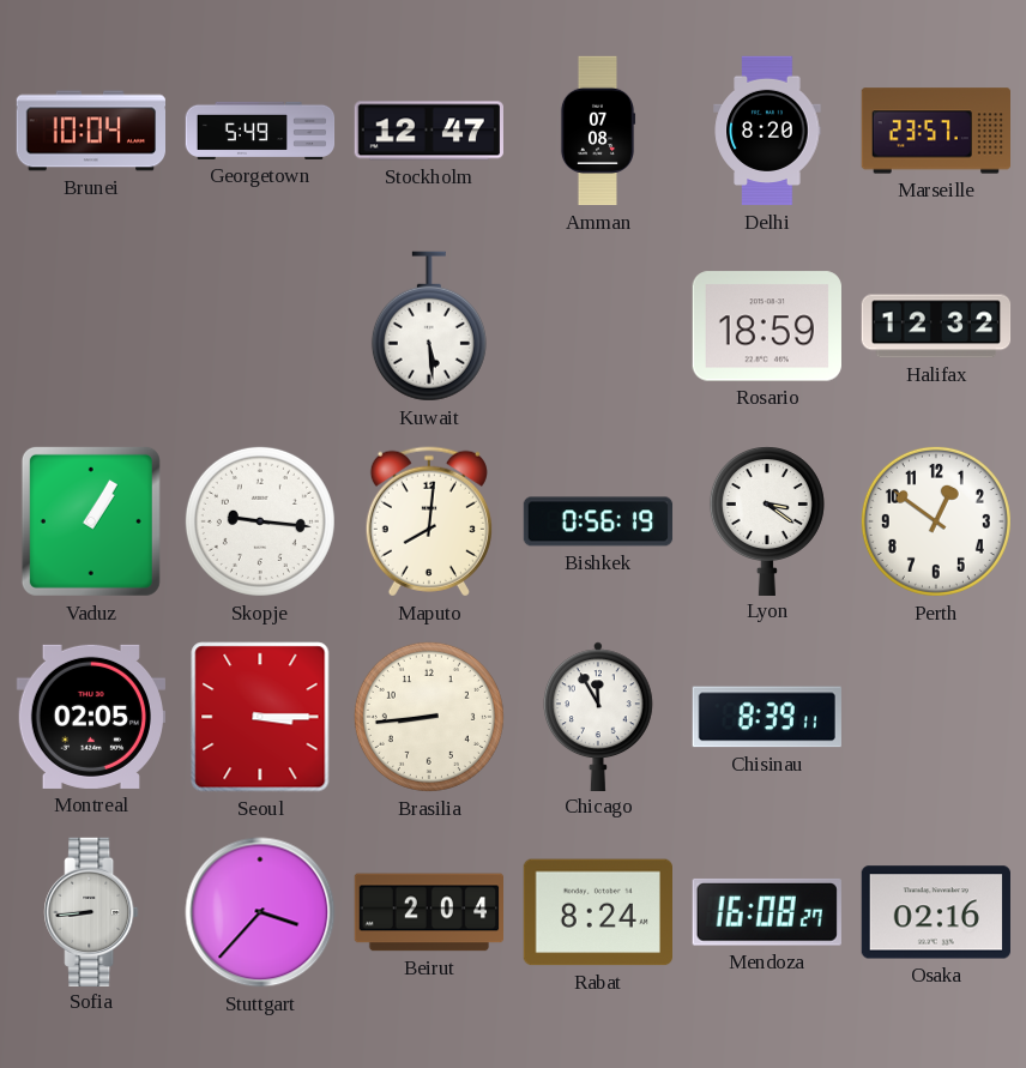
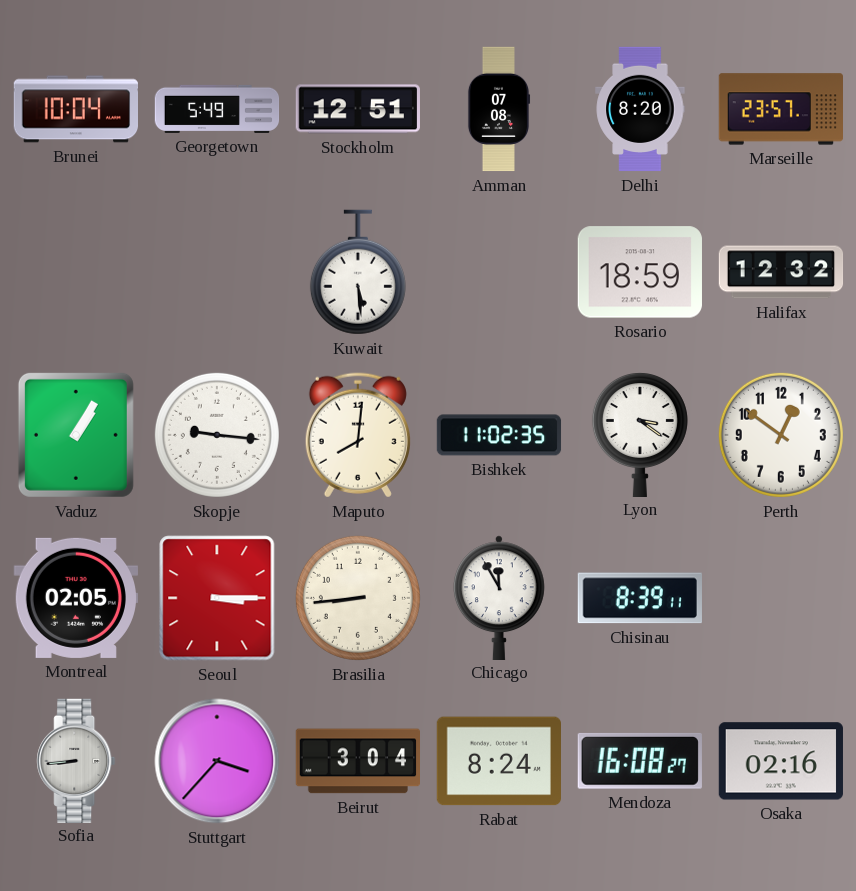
Stockholm: 12:47 -> 12:51 (358, 109)
Bishkek: 0:56 -> 11:02 (499, 435)
Beirut: 2:04 -> 3:04 (357, 761)
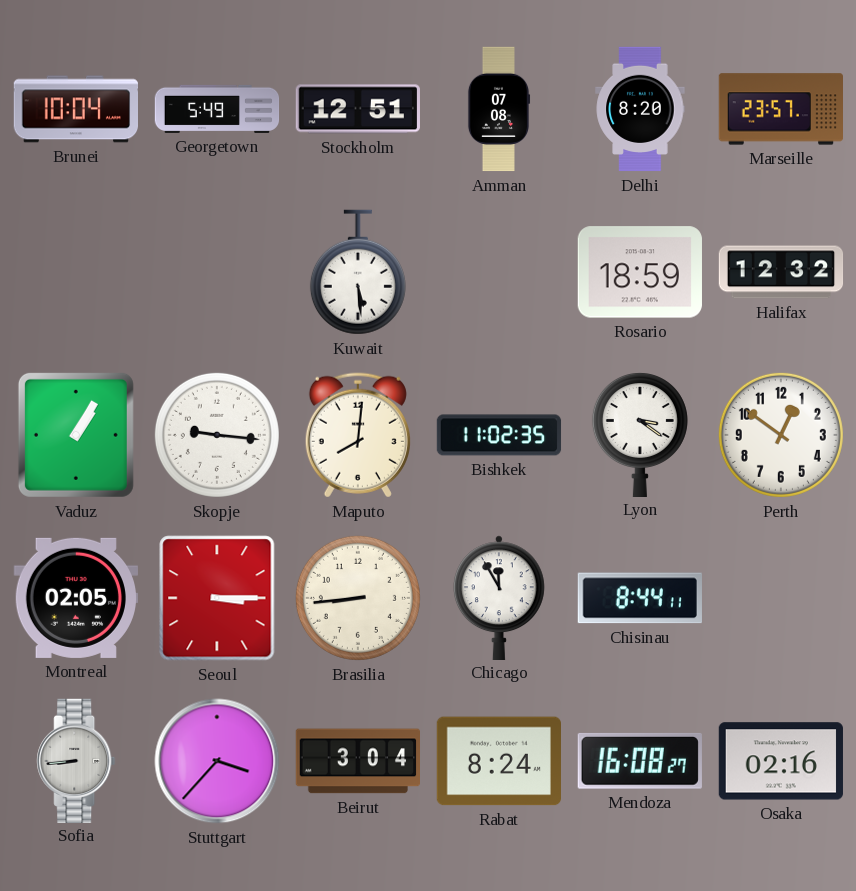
Chisinau: 8:39 -> 8:44 (640, 598)
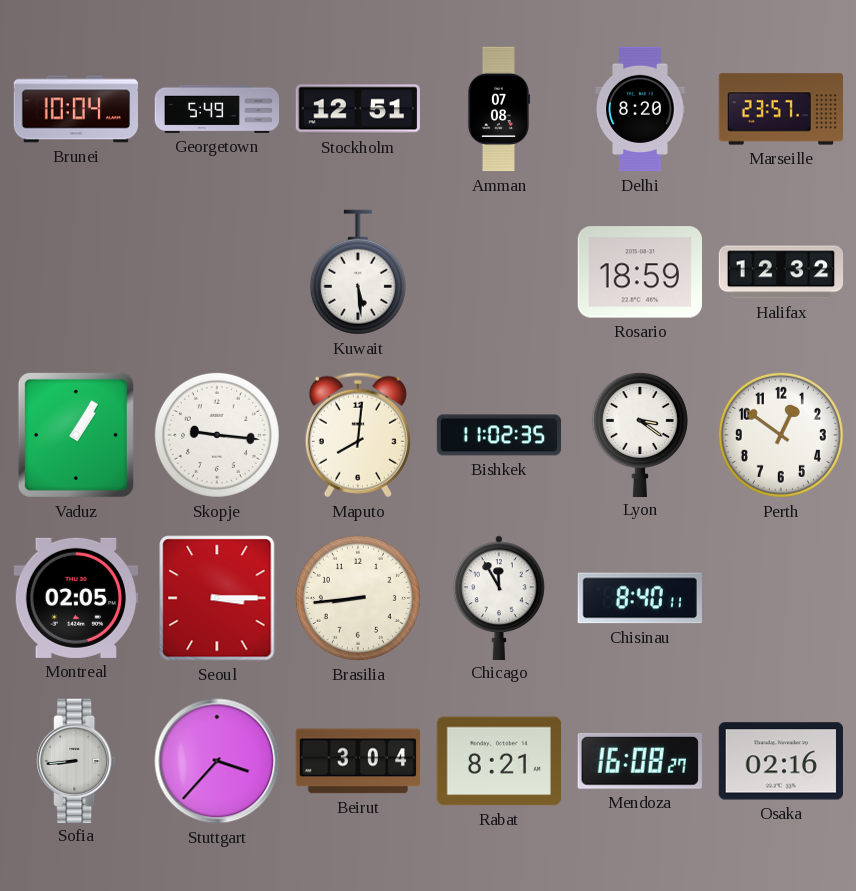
Chisinau: 8:44 -> 8:40 (640, 598)
Rabat: 8:24 -> 8:21 (498, 761)
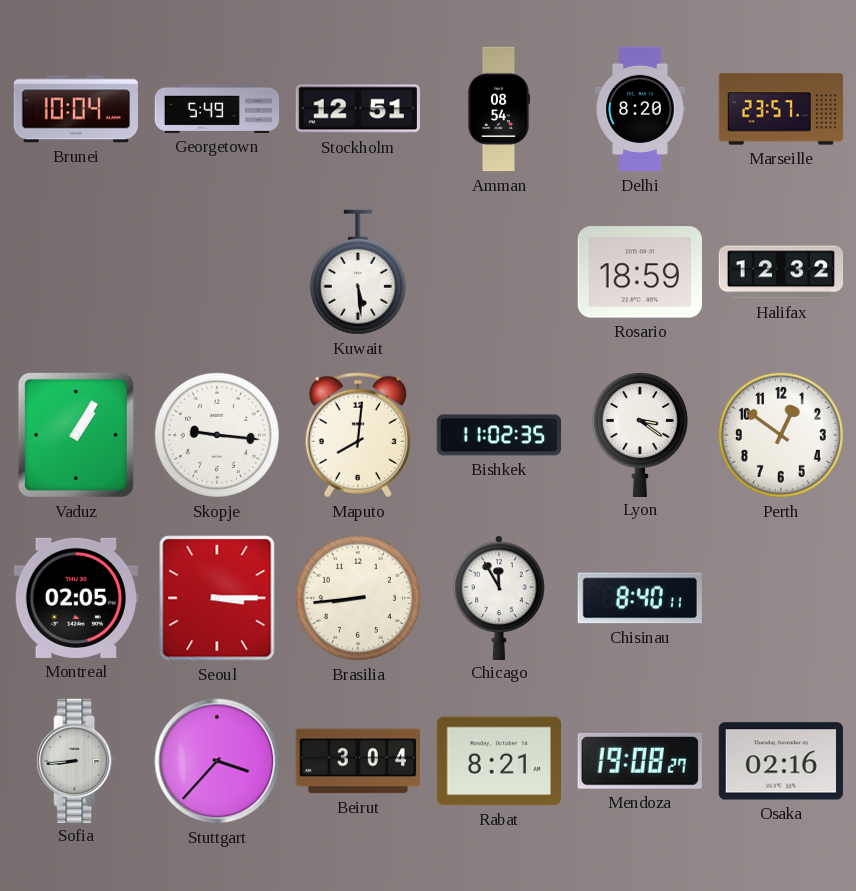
Amman: 07:08 -> 08:54 (499, 109)
Mendoza: 16:08 -> 19:08 (640, 761)
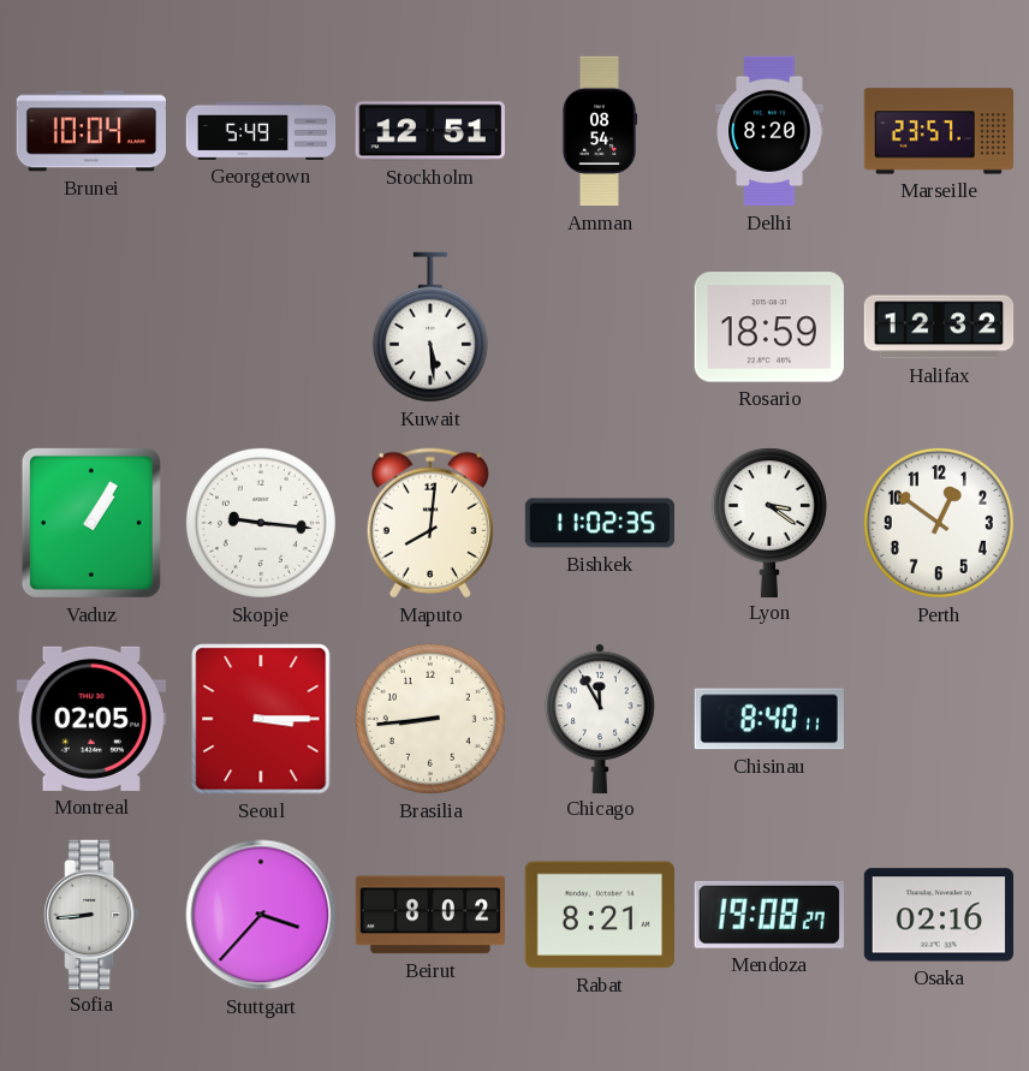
Beirut: 3:04 -> 8:02 (429, 915)
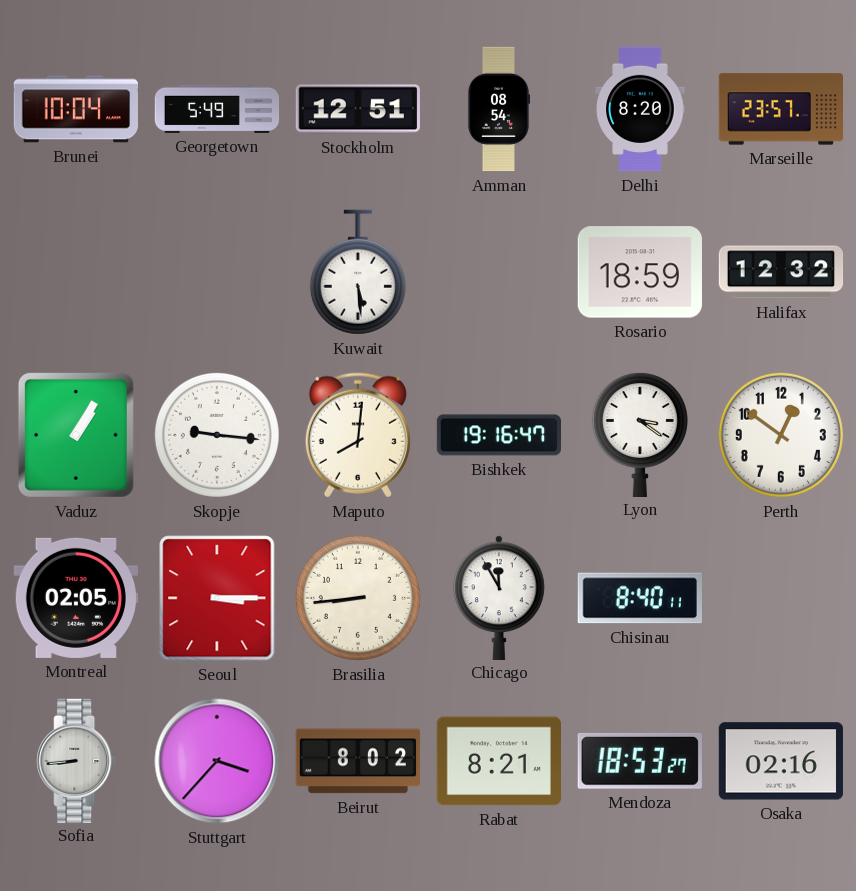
Bishkek: 11:02 -> 19:16 (499, 435)
Mendoza: 19:08 -> 18:53 (640, 761)
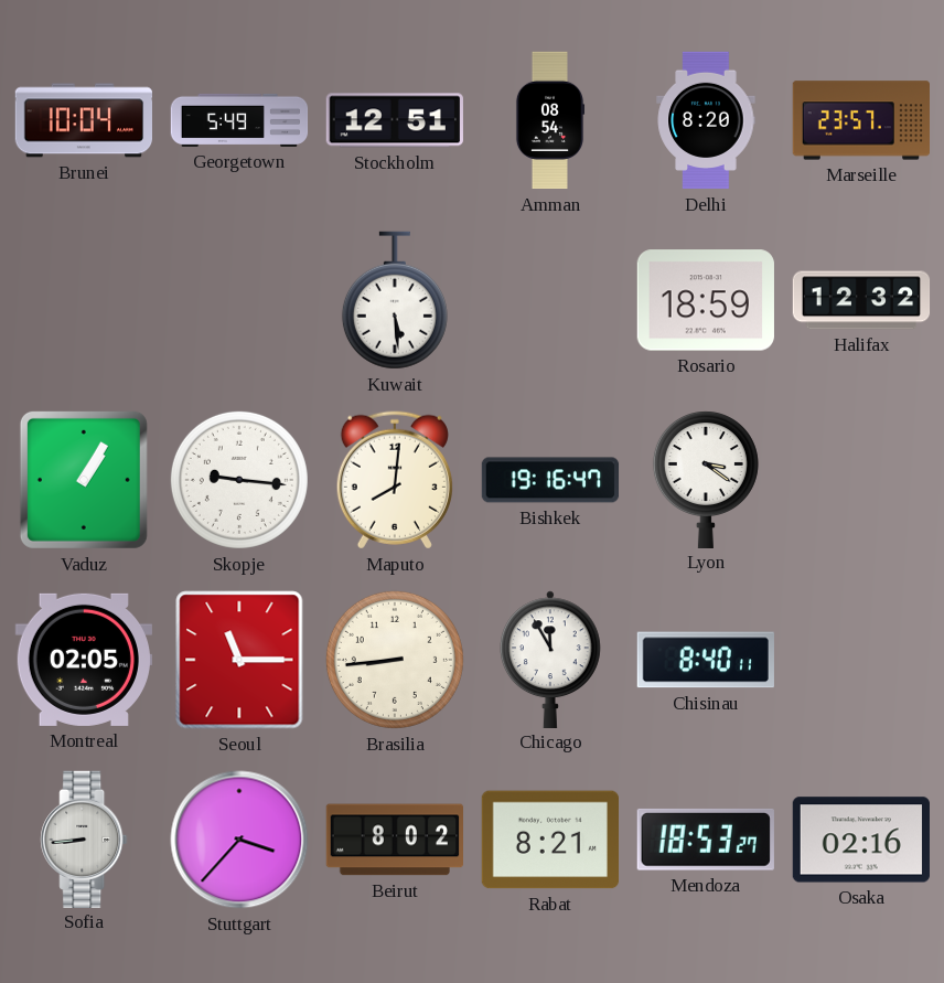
Perth: 12:51 -> none (781, 435)
Seoul: 3:15 -> 11:15 (239, 660)
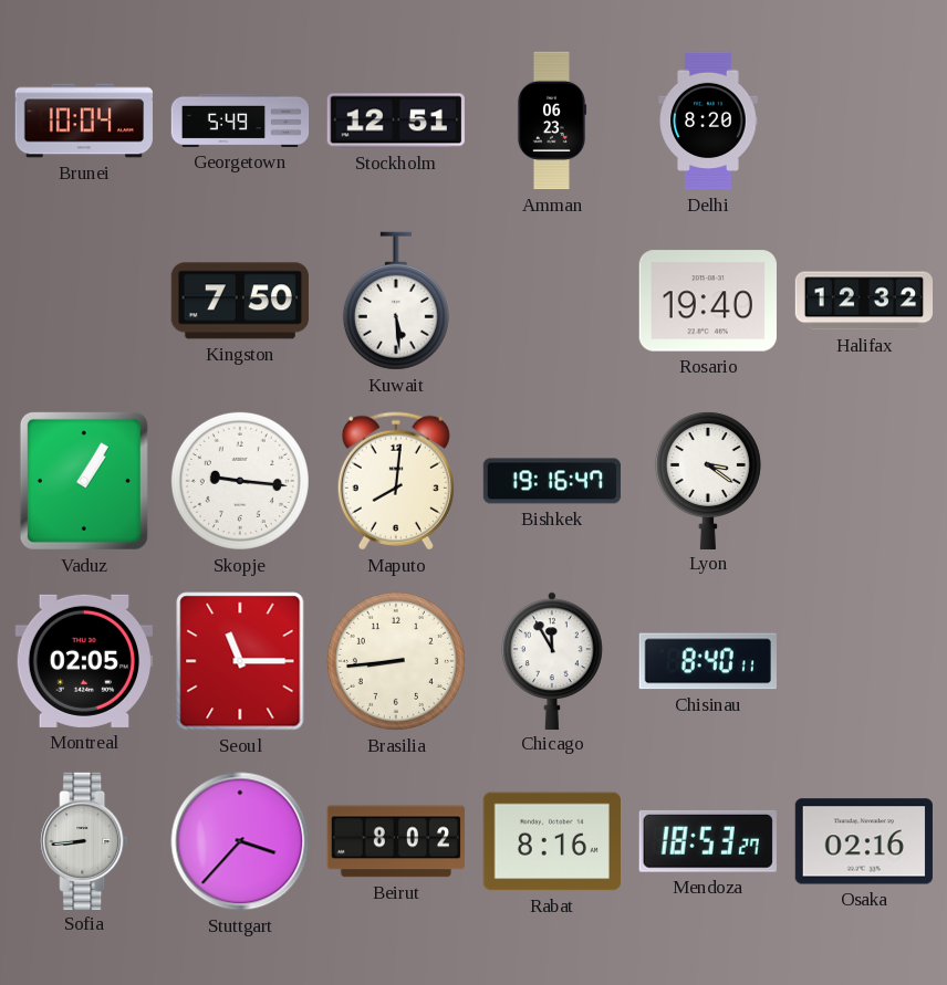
Amman: 08:54 -> 06:23 (552, 120)
Marseille: 23:57 -> none (860, 120)
Kingston: none -> 7:50 (240, 301)
Rosario: 18:59 -> 19:40 (708, 301)
Rabat: 8:21 -> 8:16 (551, 841)
